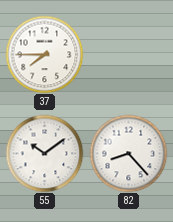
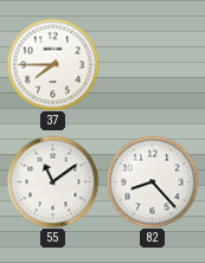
55: 10:09 -> 11:09 (52, 181)
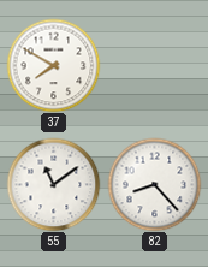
37: 7:45 -> 7:50 (53, 65)
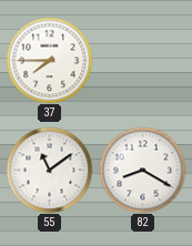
37: 7:50 -> 7:45 (49, 60)
82: 8:23 -> 8:20 (142, 170)
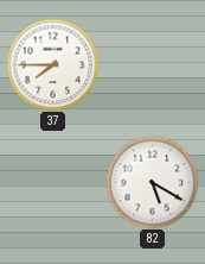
55: 11:09 -> none (49, 170)
82: 8:20 -> 5:20 (152, 182)
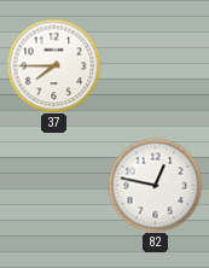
82: 5:20 -> 12:47 (155, 185)
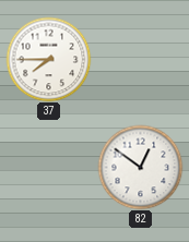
82: 12:47 -> 12:51 (140, 167)
